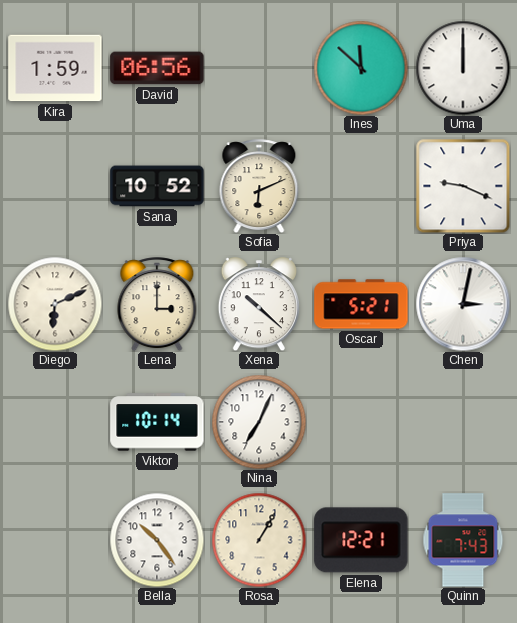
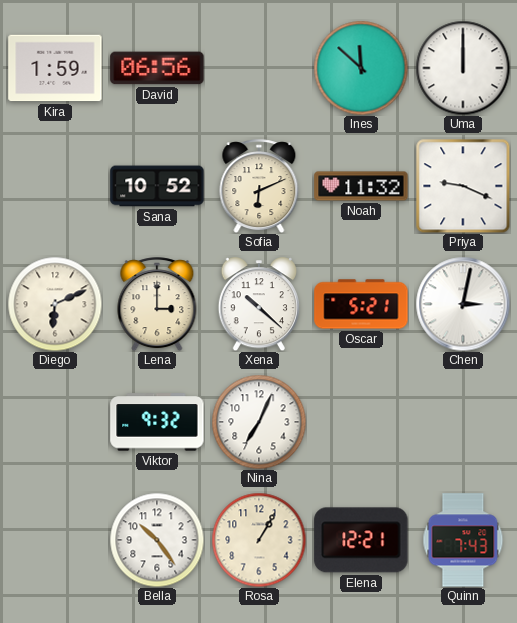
Noah: none -> 11:32 (361, 186)
Viktor: 10:14 -> 9:32 (157, 422)
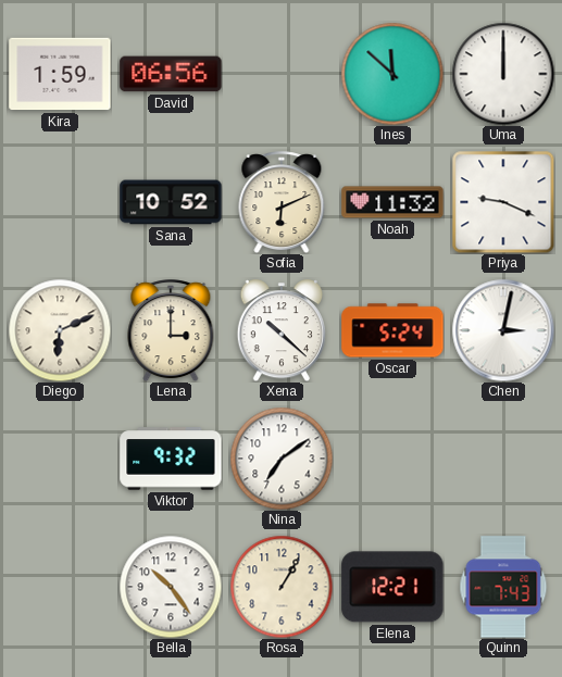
Oscar: 5:21 -> 5:24 (392, 330)
Nina: 7:04 -> 7:09 (282, 459)
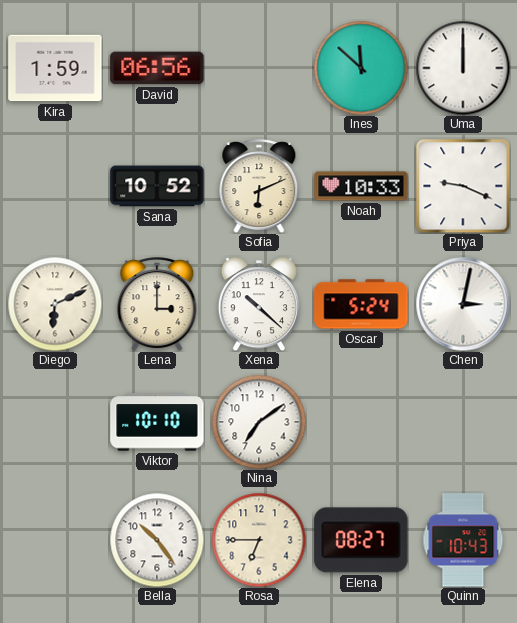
Noah: 11:32 -> 10:33 (361, 186)
Viktor: 9:32 -> 10:10 (157, 422)
Rosa: 1:05 -> 6:45 (259, 540)
Elena: 12:21 -> 08:27 (361, 540)
Quinn: 7:43 -> 10:43 (463, 540)
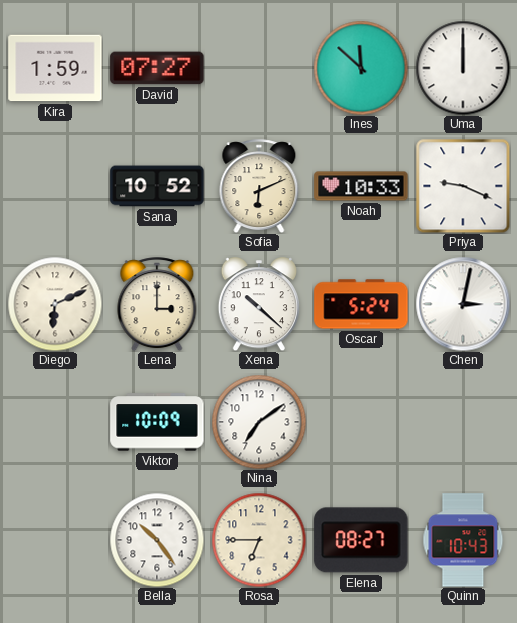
David: 06:56 -> 07:27 (157, 68)
Viktor: 10:10 -> 10:09 (157, 422)
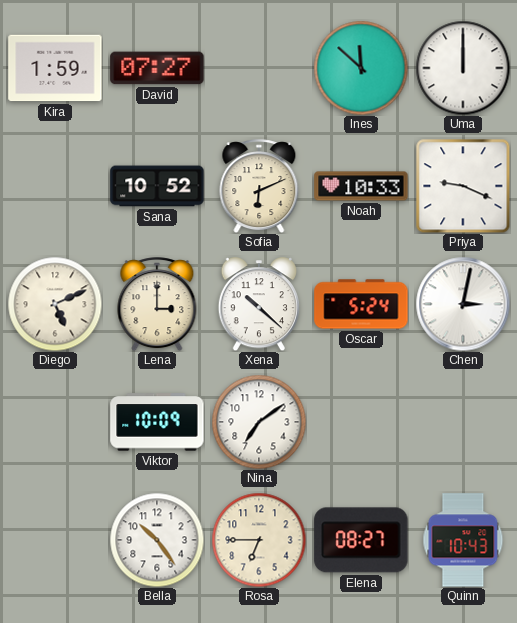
Diego: 6:11 -> 5:11 (55, 304)
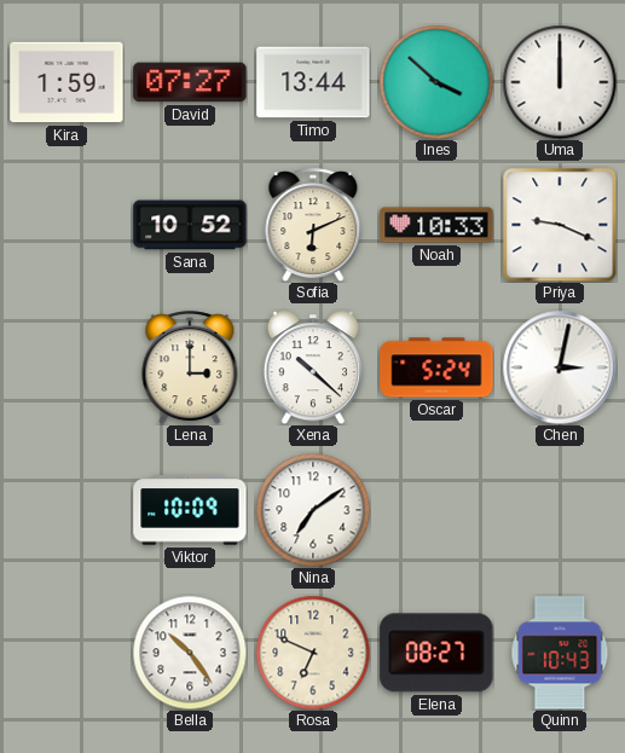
Timo: none -> 13:44 (313, 82)
Ines: 11:52 -> 3:52 (436, 82)
Diego: 5:11 -> none (55, 304)
Rosa: 6:45 -> 6:49 (313, 653)
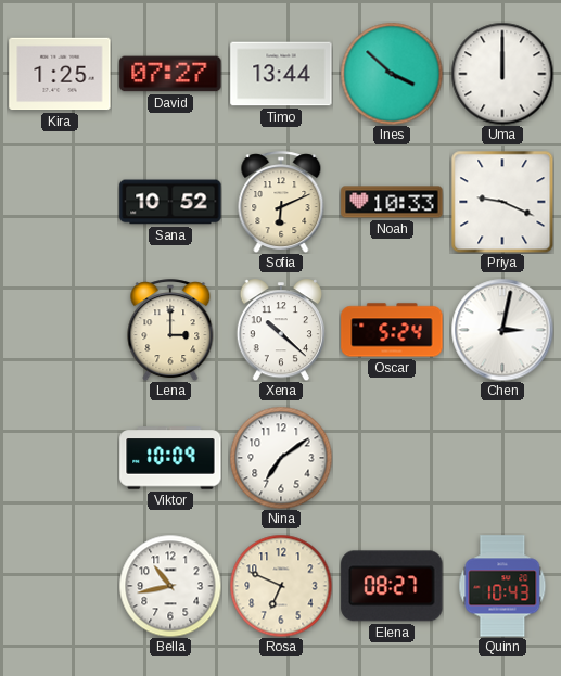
Kira: 1:59 -> 1:25 (60, 74)
Bella: 10:24 -> 10:43 (170, 586)
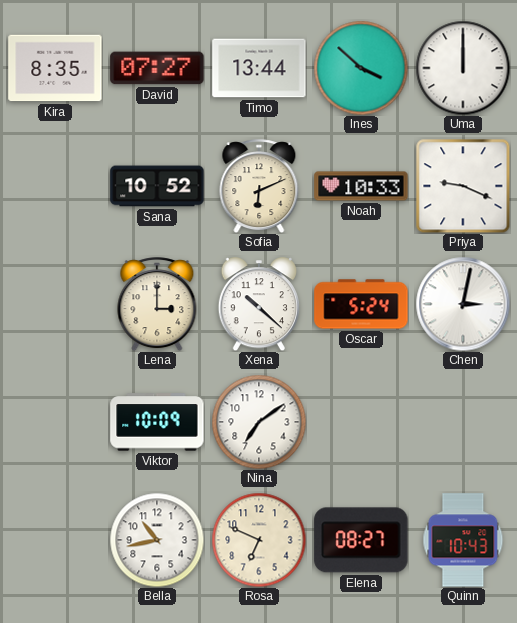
Kira: 1:25 -> 8:35 (55, 68)
